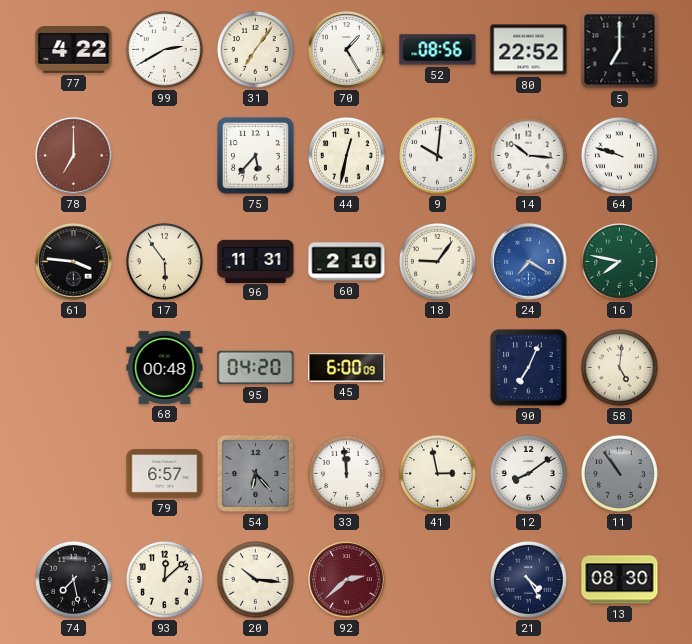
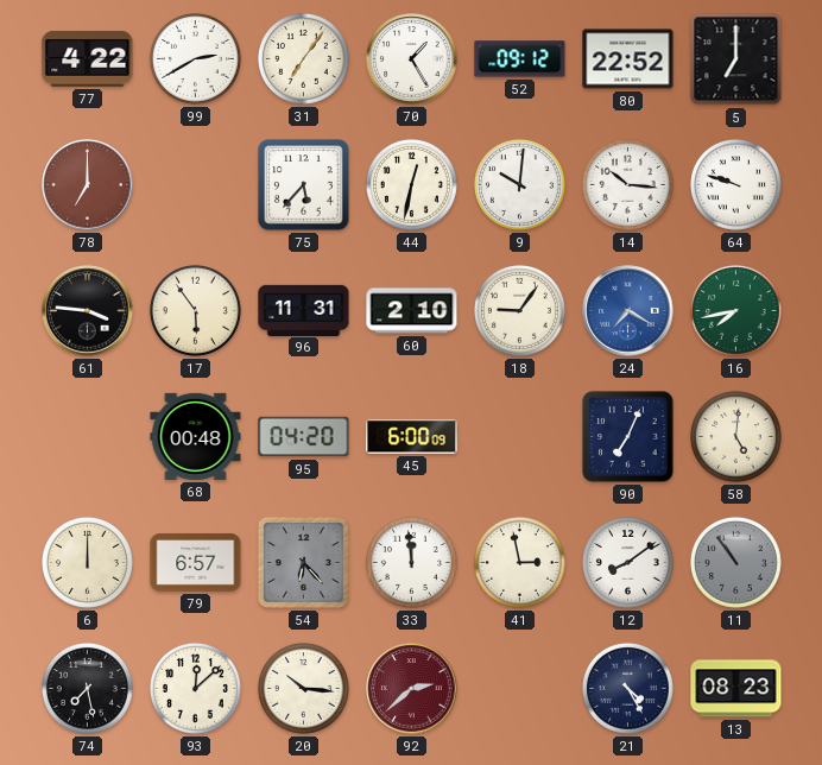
52: 08:56 -> 09:12 (520, 59)
16: 7:47 -> 7:43 (735, 310)
6: none -> 12:00 (87, 562)
13: 08:30 -> 08:23 (736, 689)
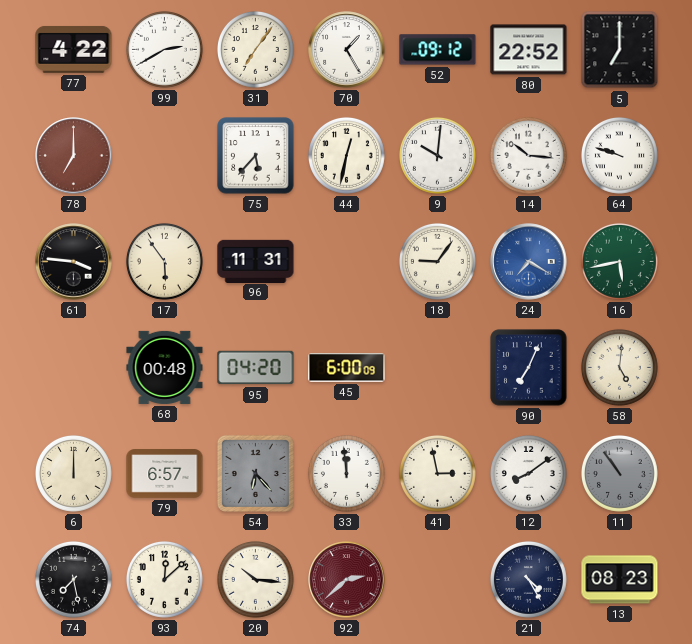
60: 2:10 -> none (412, 311)
16: 7:43 -> 5:43 (619, 261)
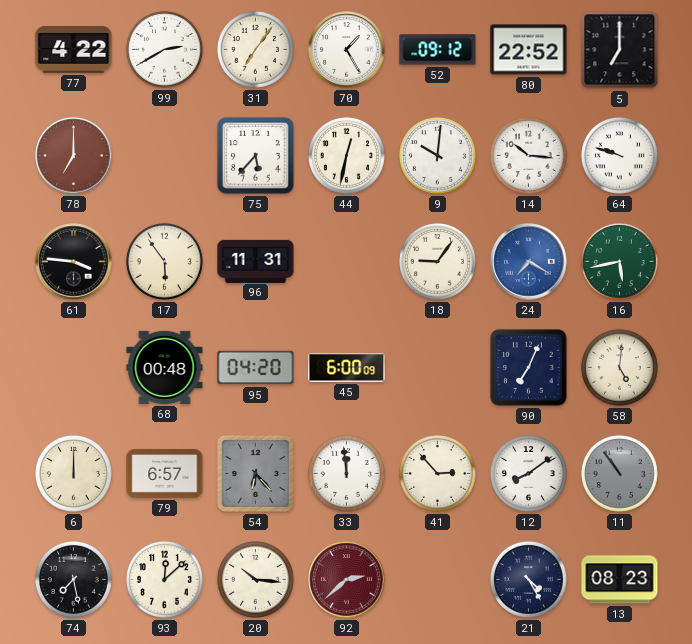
41: 2:58 -> 2:53 (437, 473)
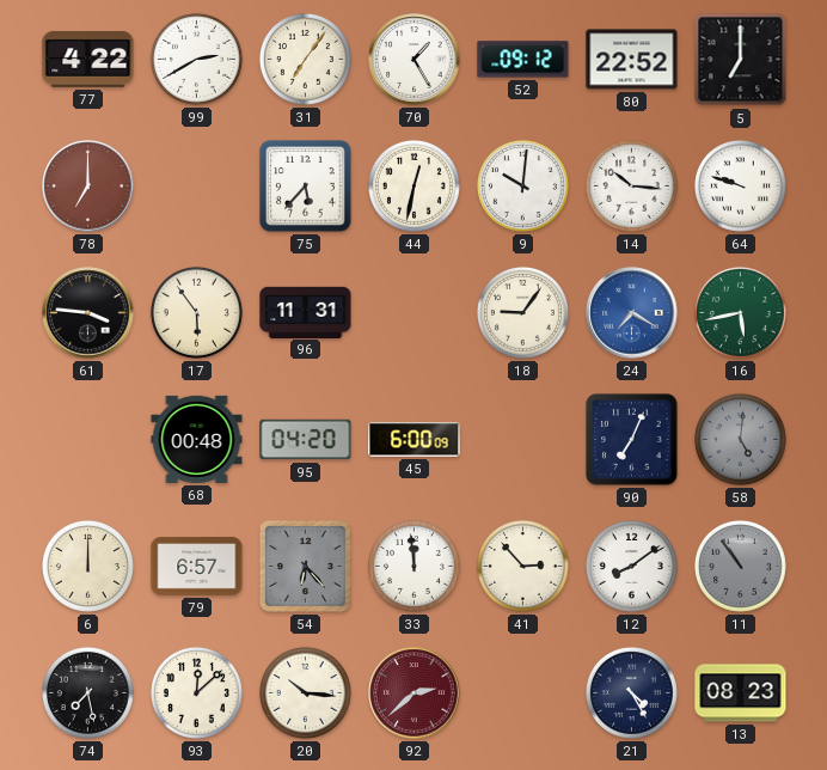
58 dial: cream -> grey (740, 439)
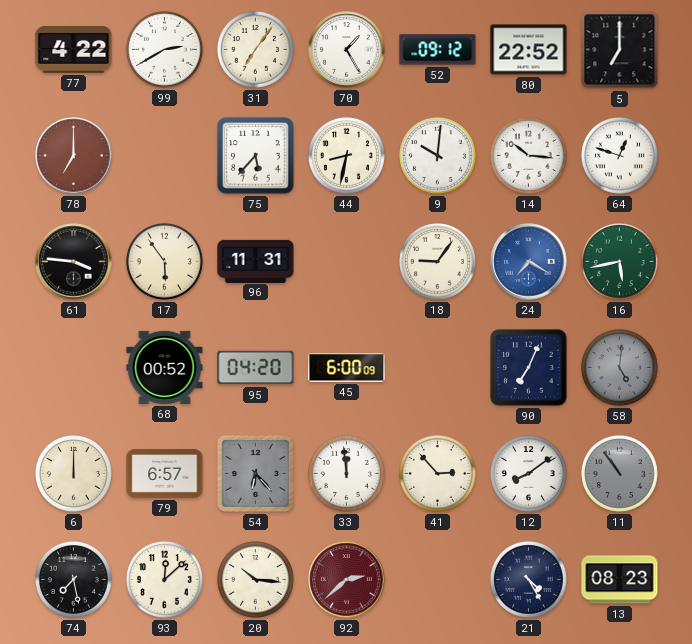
44: 12:32 -> 8:32 (346, 155)
64: 9:48 -> 12:48 (619, 155)
68: 00:48 -> 00:52 (165, 367)
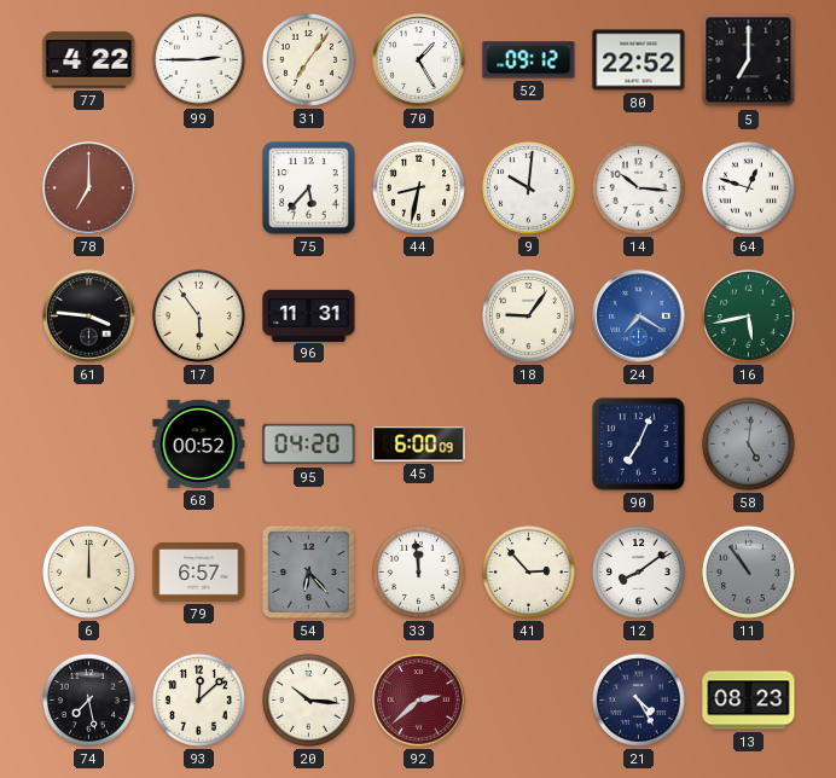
99: 2:40 -> 2:45 (198, 59)
